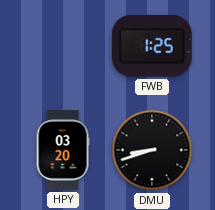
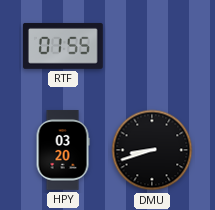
RTF: none -> 01:55 (63, 46)
FWB: 1:25 -> none (152, 46)
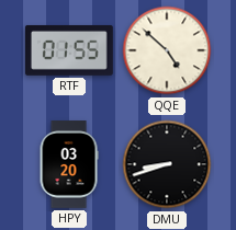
QQE: none -> 4:52 (167, 50)
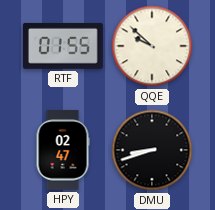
QQE: 4:52 -> 9:52 (152, 46)
HPY: 03:20 -> 02:47 (63, 150)
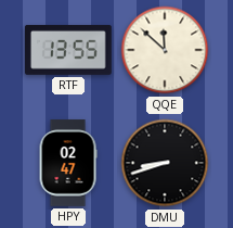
RTF: 01:55 -> 13:55 (68, 50)
QQE: 9:52 -> 11:52 (165, 50)
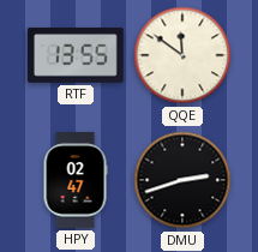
QQE: 11:52 -> 11:51 (182, 55)
DMU: 8:42 -> 2:42 (182, 180)
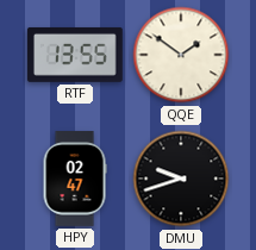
QQE: 11:51 -> 1:51 (181, 55)
DMU: 2:42 -> 9:42 (181, 179)
